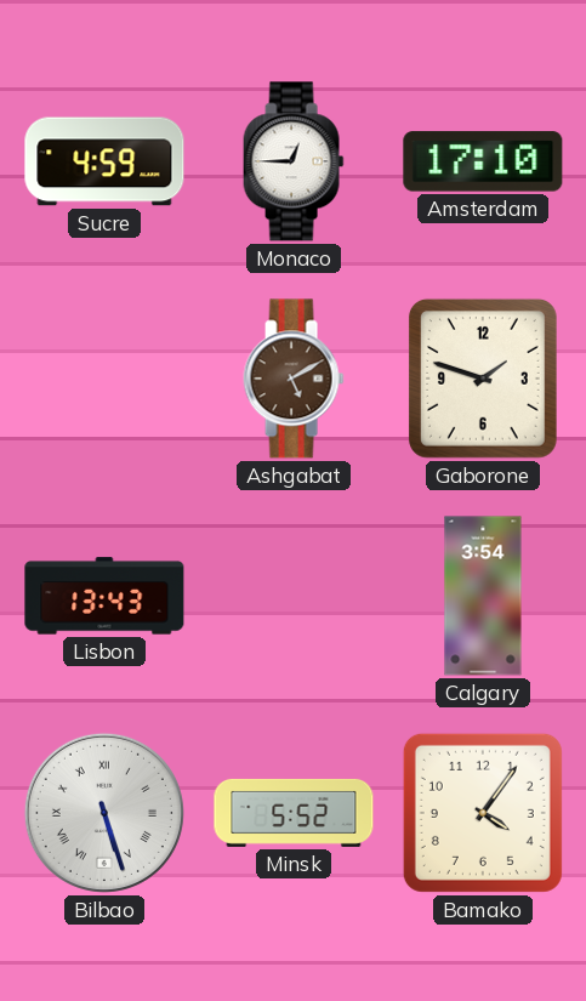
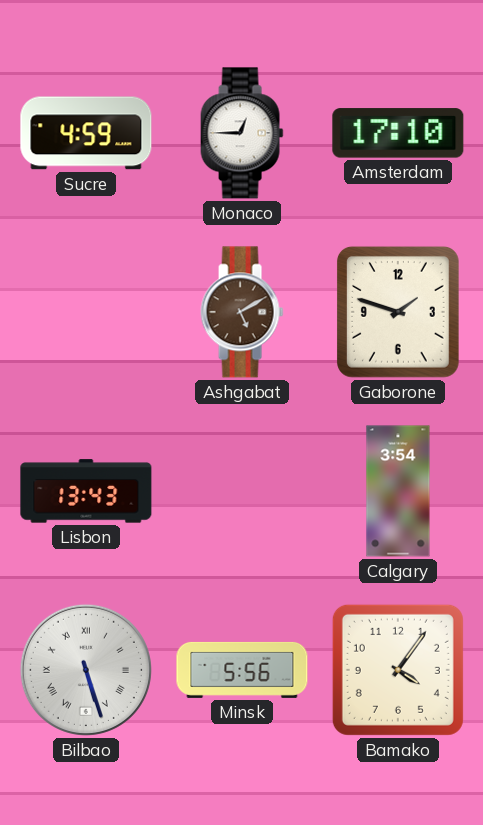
Minsk: 5:52 -> 5:56 (242, 670)
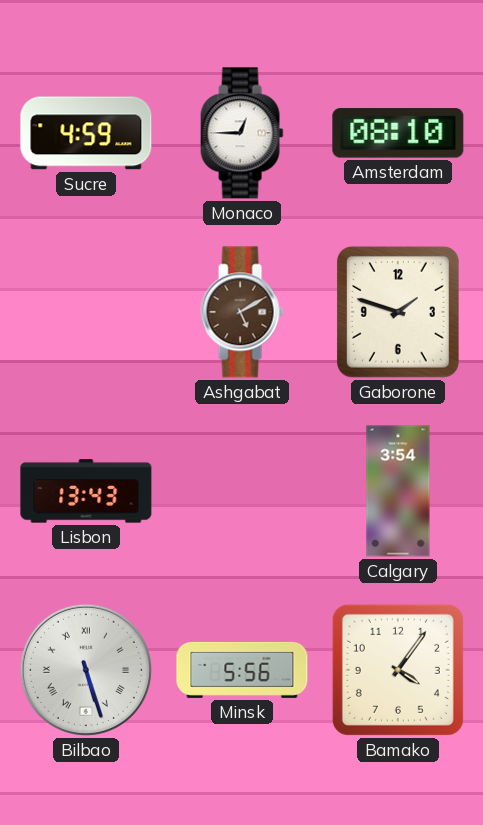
Amsterdam: 17:10 -> 08:10 (398, 133)
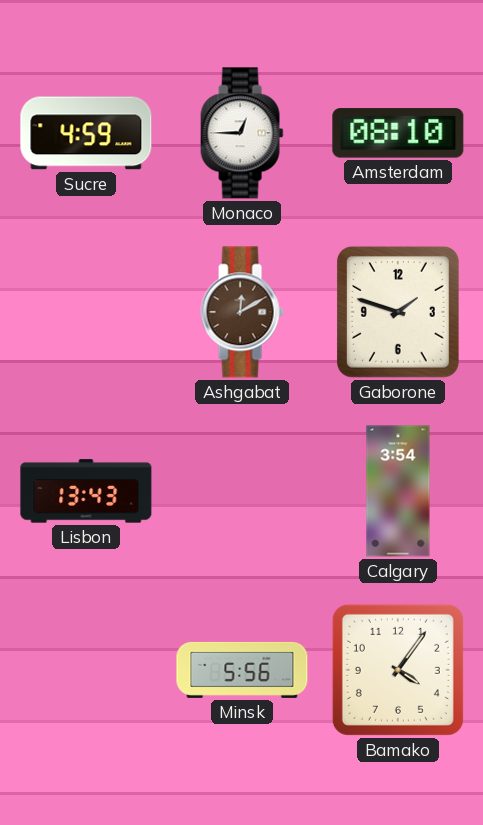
Ashgabat: 5:10 -> 12:10 (242, 312)
Bilbao: 5:27 -> none (86, 670)
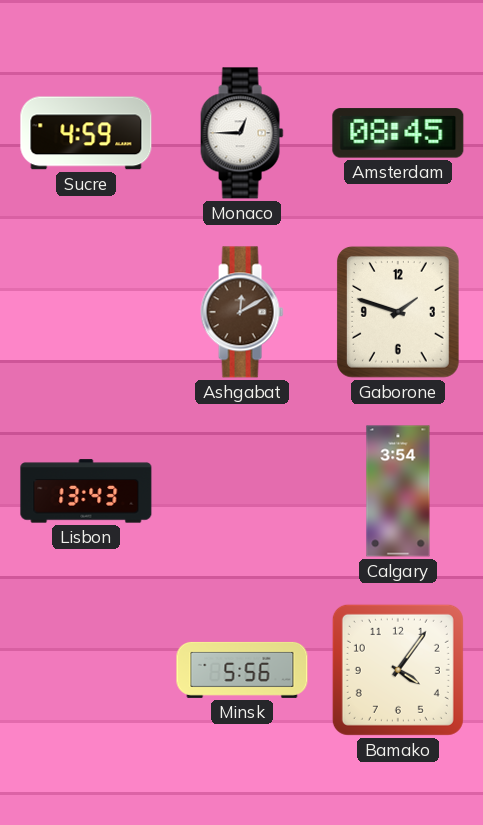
Amsterdam: 08:10 -> 08:45 (398, 133)
